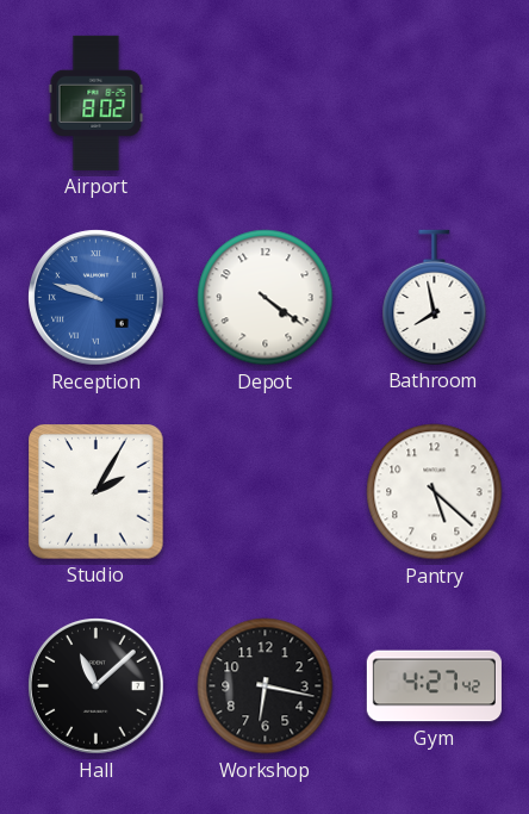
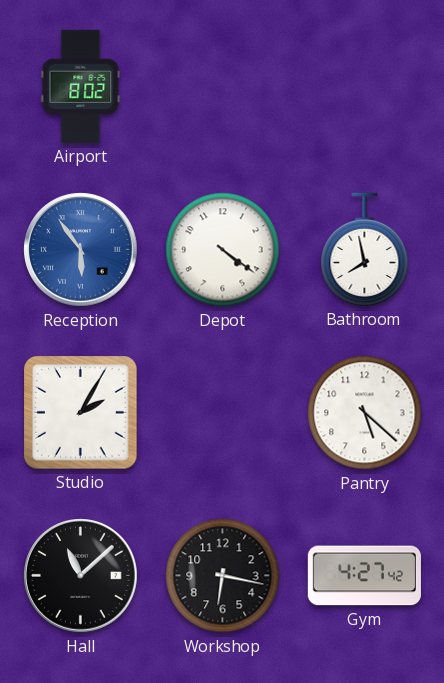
Reception: 9:48 -> 5:54 (81, 250)
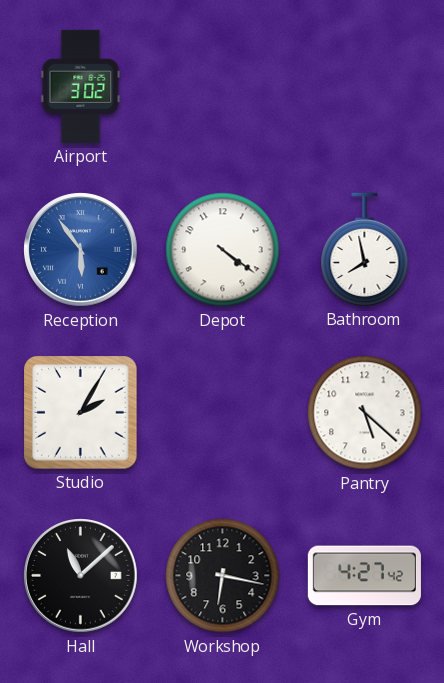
Airport: 8:02 -> 3:02 (81, 86)
